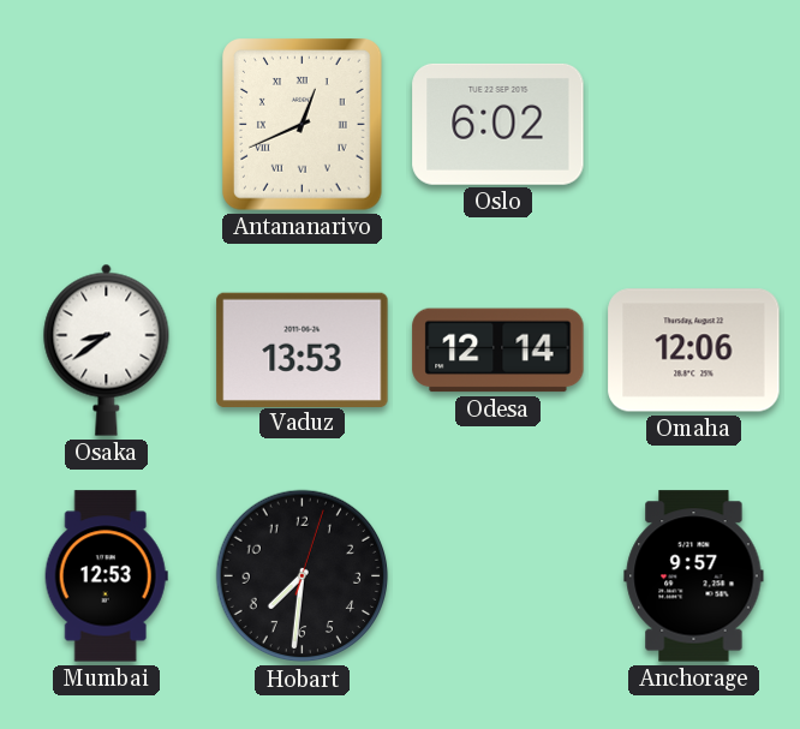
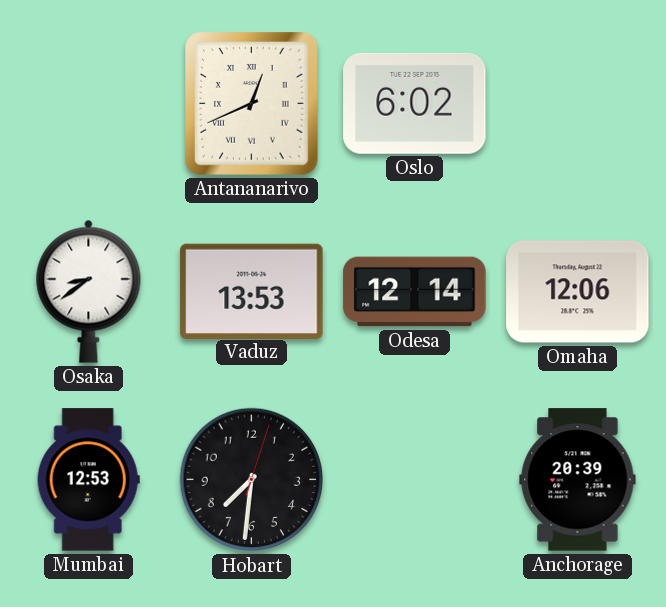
Anchorage: 9:57 -> 20:39 (578, 480)
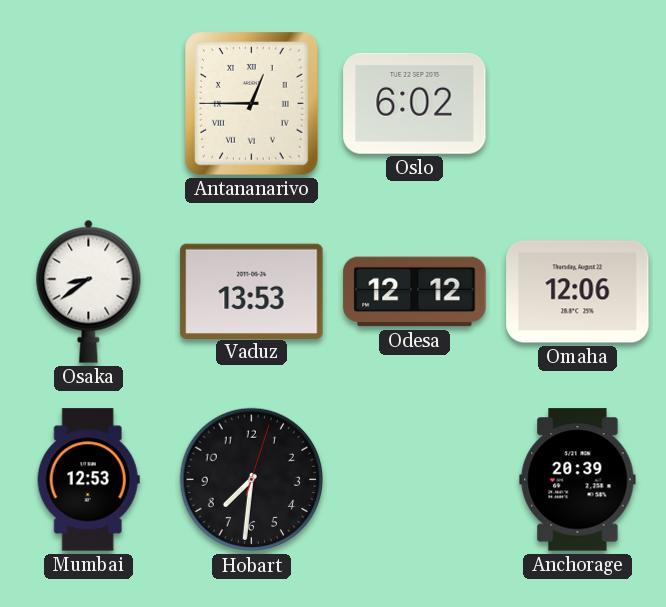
Antananarivo: 12:41 -> 12:45 (252, 104)
Odesa: 12:14 -> 12:12 (415, 292)
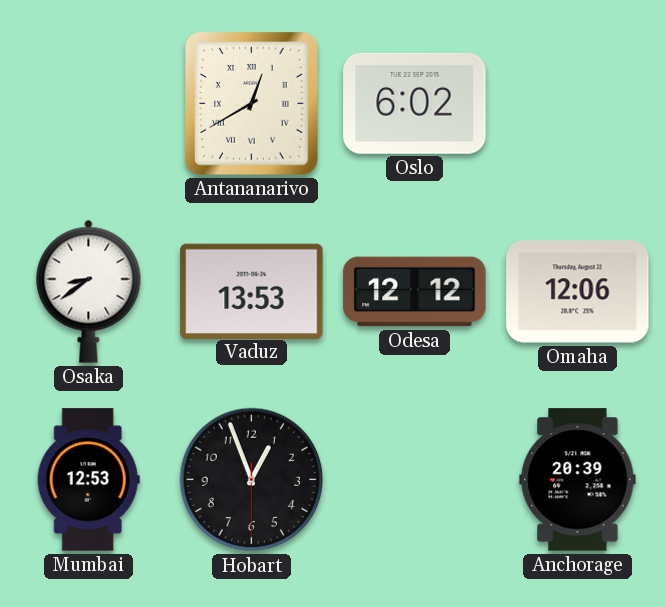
Antananarivo: 12:45 -> 12:40 (252, 104)
Hobart: 7:31 -> 12:56 (252, 480)
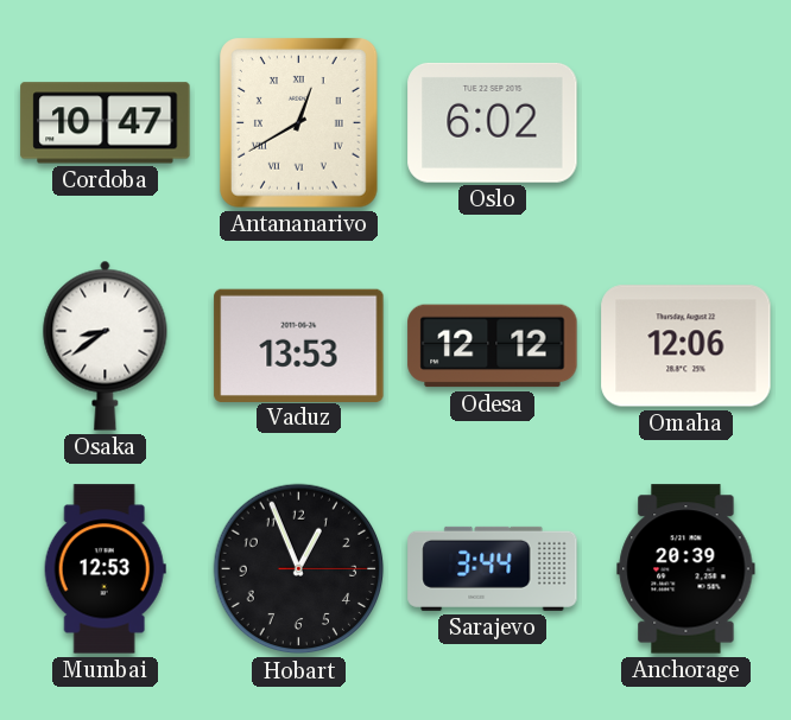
Cordoba: none -> 10:47 (106, 123)
Hobart: 12:56:30 -> 12:56:15 (299, 569)
Sarajevo: none -> 3:44 (493, 568)
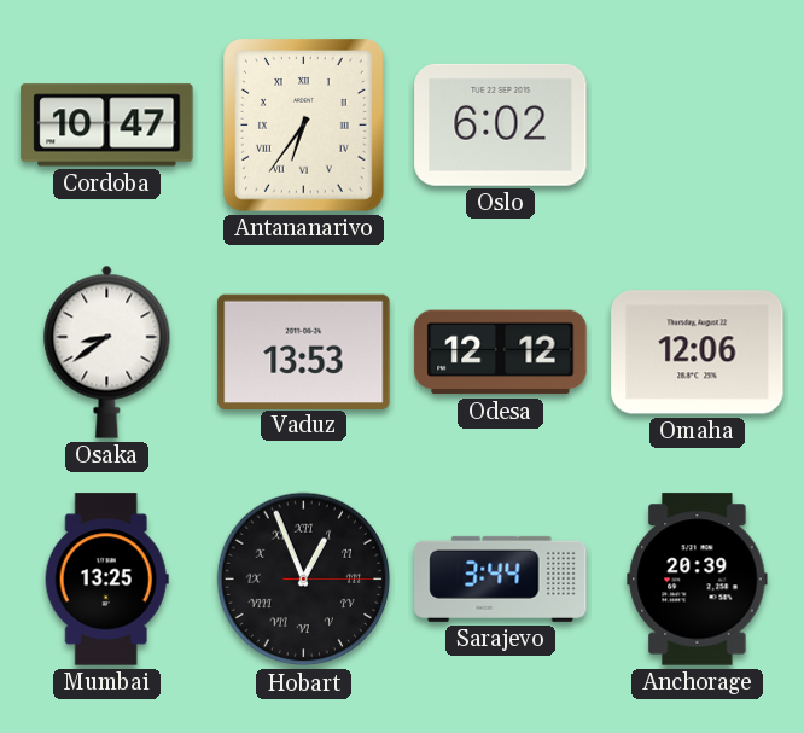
Antananarivo: 12:40 -> 6:36 (304, 126)
Mumbai: 12:53 -> 13:25 (106, 580)
Hobart numerals: Arabic -> Roman (304, 580)
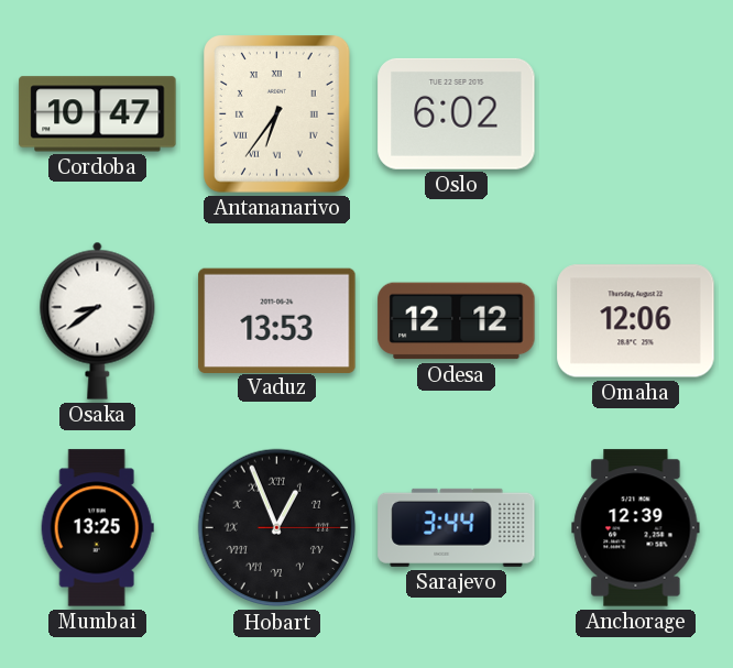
Anchorage: 20:39 -> 12:39 (636, 528)
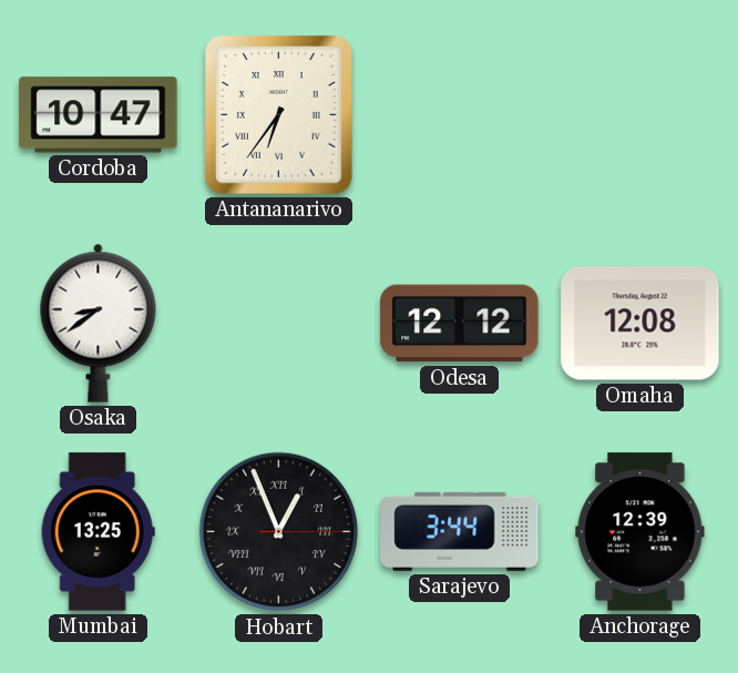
Oslo: 6:02 -> none (457, 113)
Vaduz: 13:53 -> none (277, 320)
Omaha: 12:06 -> 12:08 (640, 324)
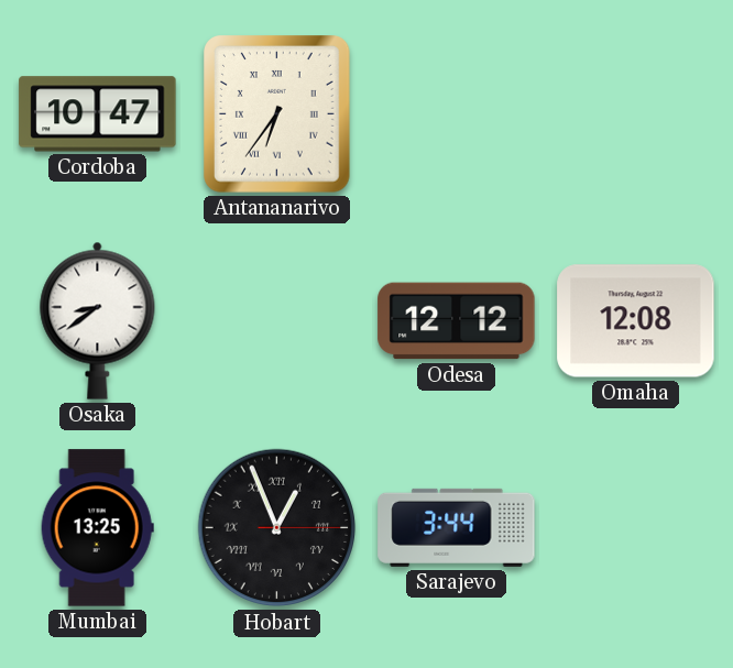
Anchorage: 12:39 -> none (640, 532)
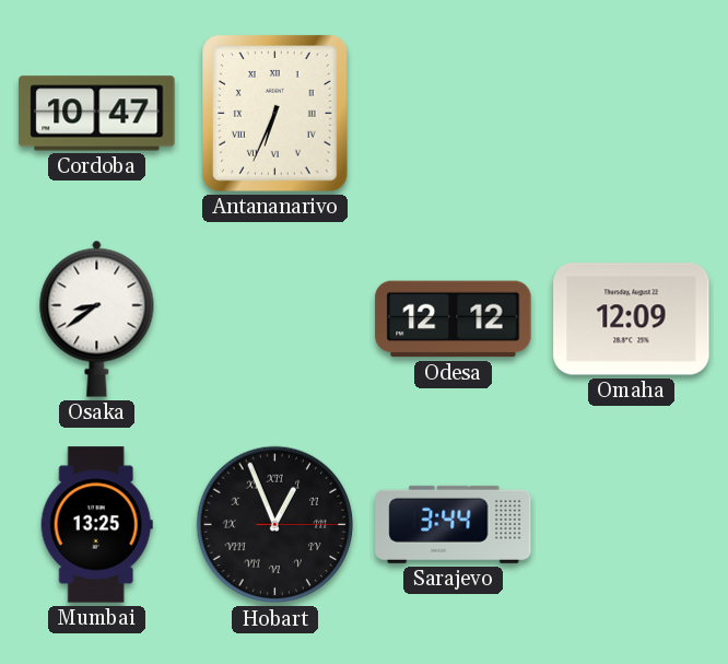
Antananarivo: 6:36 -> 6:34 (275, 114)
Omaha: 12:08 -> 12:09 (632, 319)
